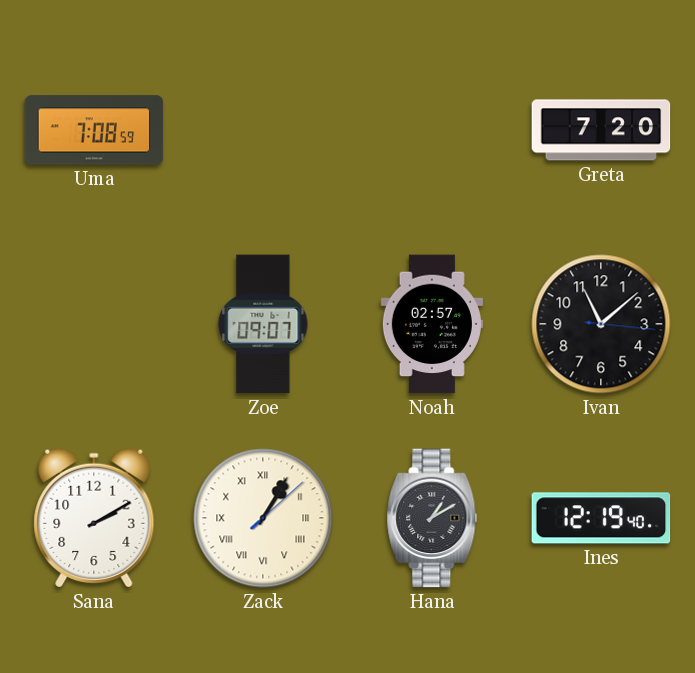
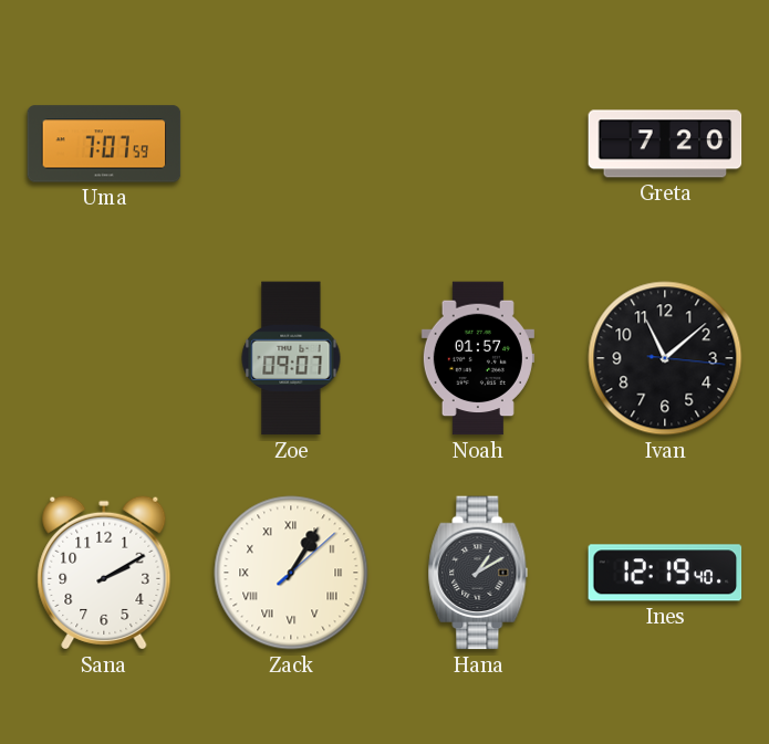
Uma: 7:08 -> 7:07 (104, 144)
Noah: 02:57 -> 01:57 (478, 358)
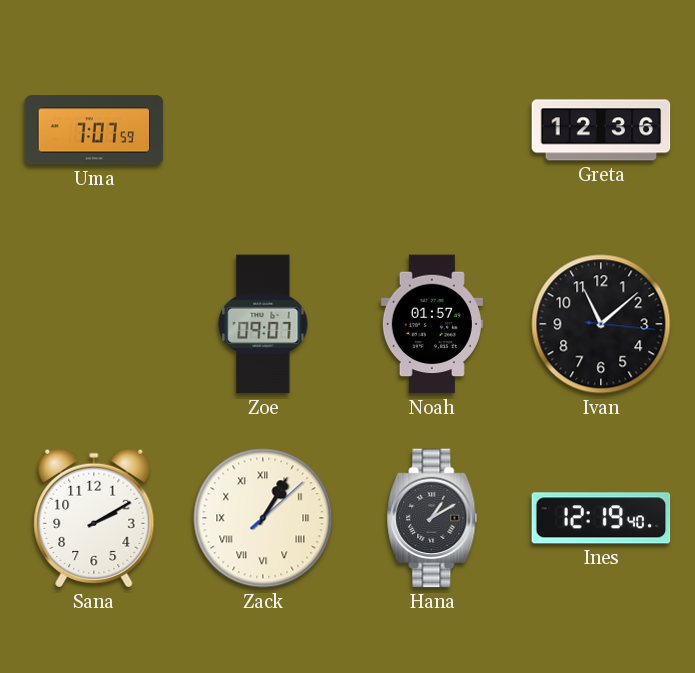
Greta: 7:20 -> 12:36 (601, 130)
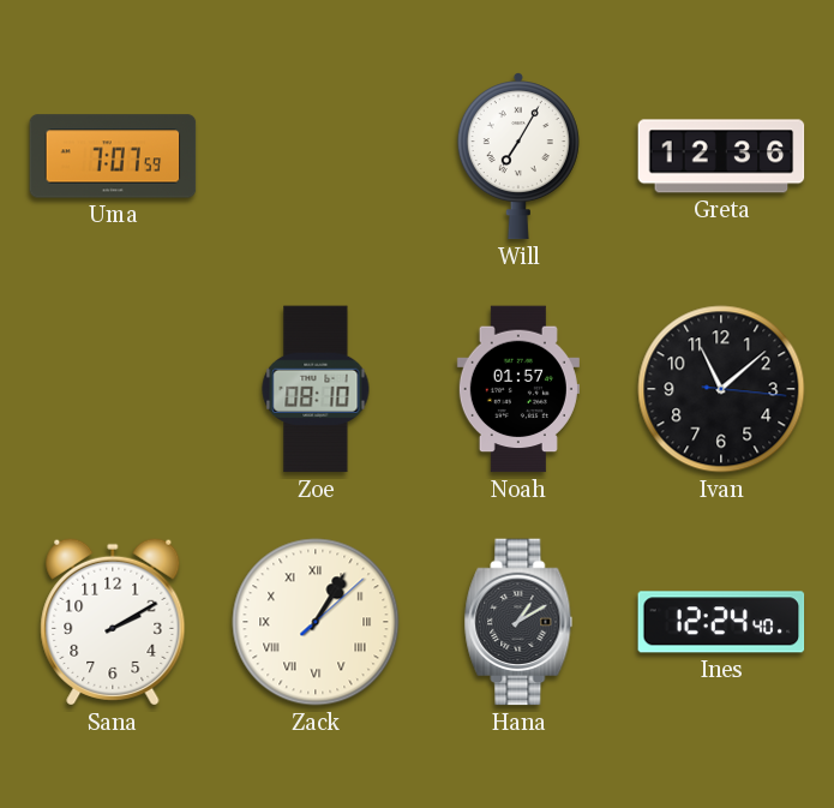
Will: none -> 7:05 (518, 157)
Zoe: 09:07 -> 08:10 (316, 389)
Ines: 12:19 -> 12:24 (721, 622)
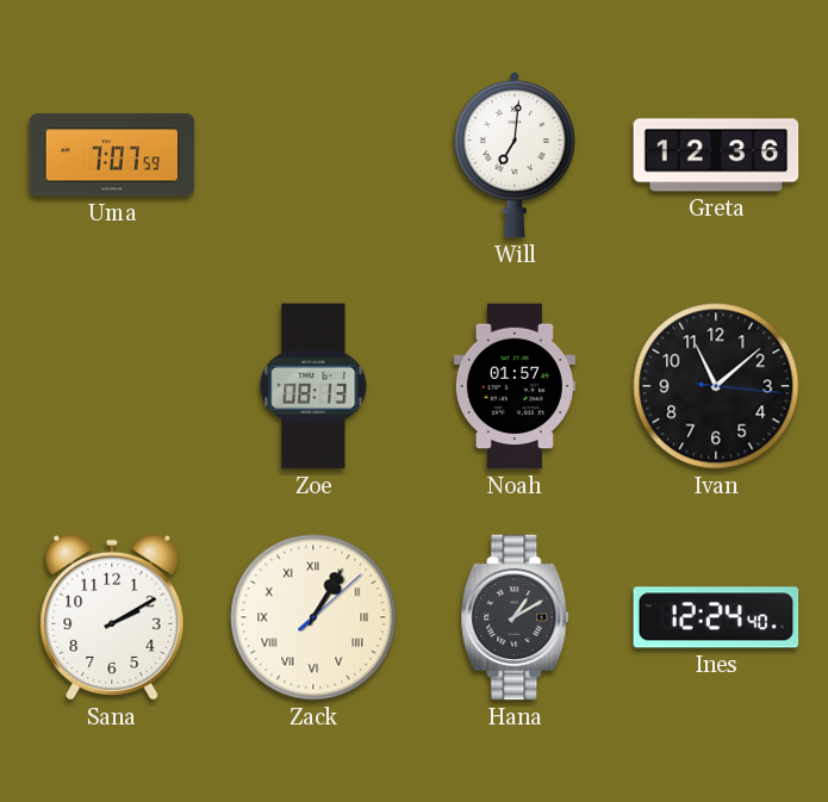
Will: 7:05 -> 7:01 (515, 156)
Zoe: 08:10 -> 08:13 (313, 386)
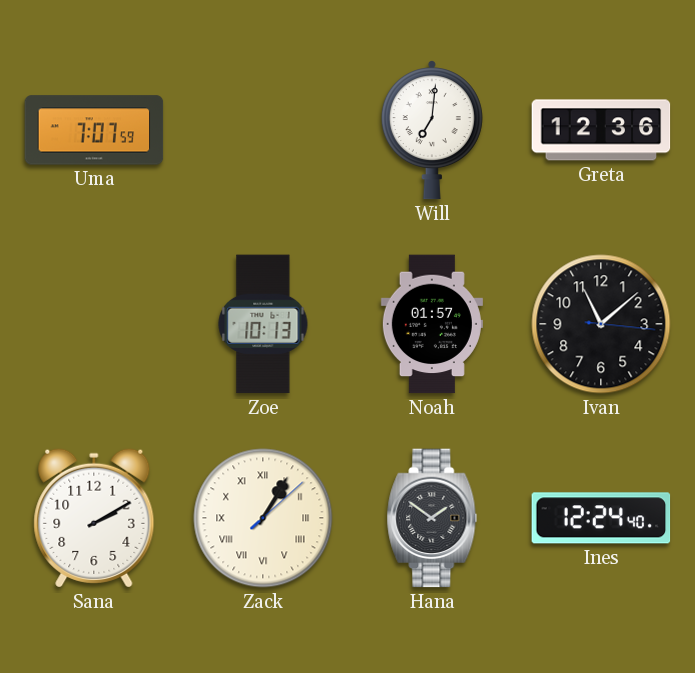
Zoe: 08:13 -> 10:13 (263, 324)
Hana: 1:10 -> 1:51 (432, 518)
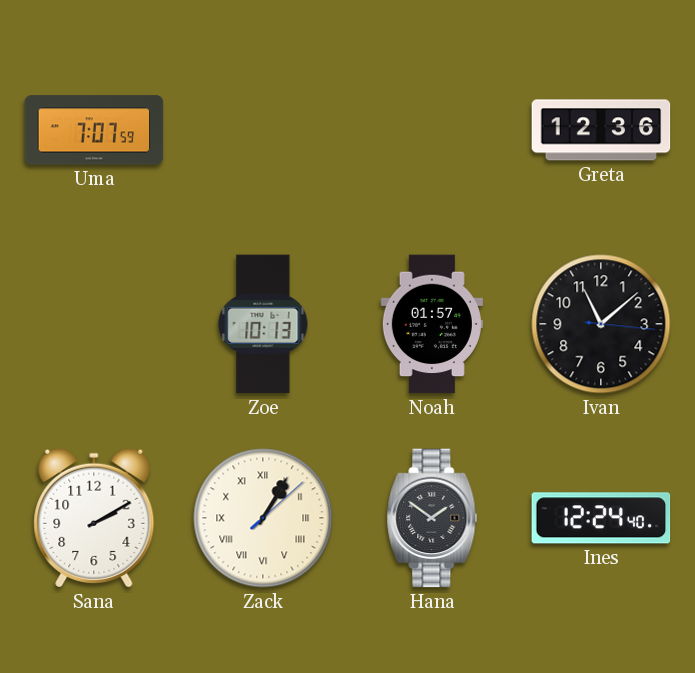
Will: 7:01 -> none (432, 131)
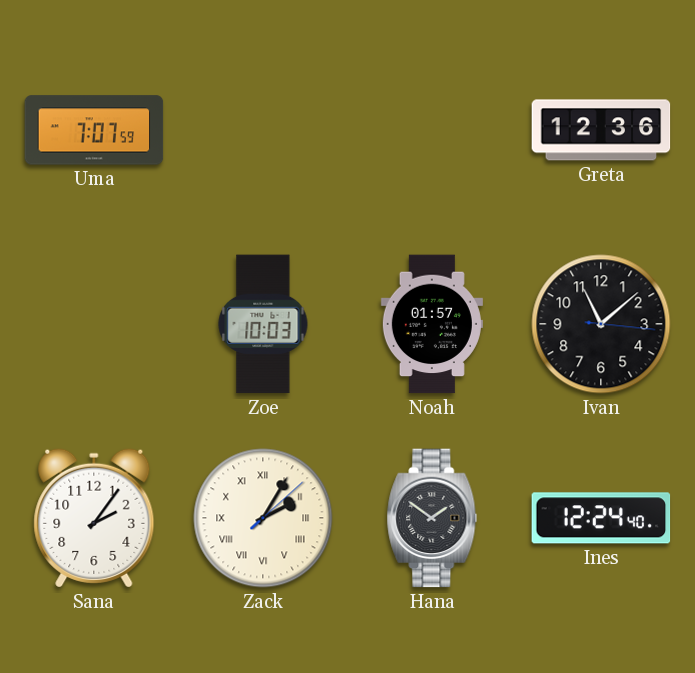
Zoe: 10:13 -> 10:03 (263, 324)
Sana: 2:10 -> 2:06 (94, 518)
Zack: 1:05 -> 2:05 (263, 518)
